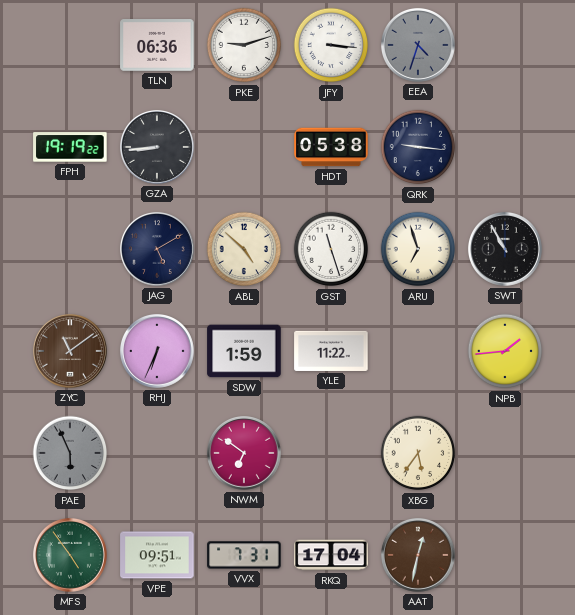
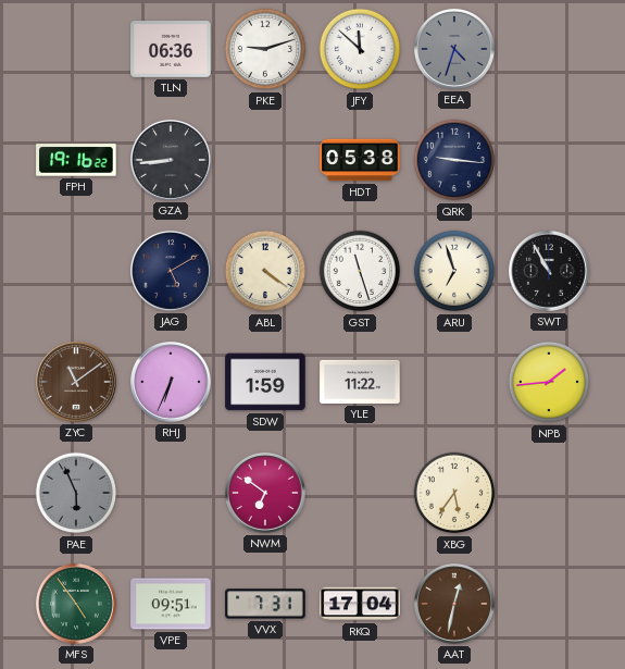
JFY: 3:16 -> 11:52 (360, 49)
FPH: 19:19 -> 19:16 (76, 160)
ABL: 4:52 -> 4:21 (265, 271)
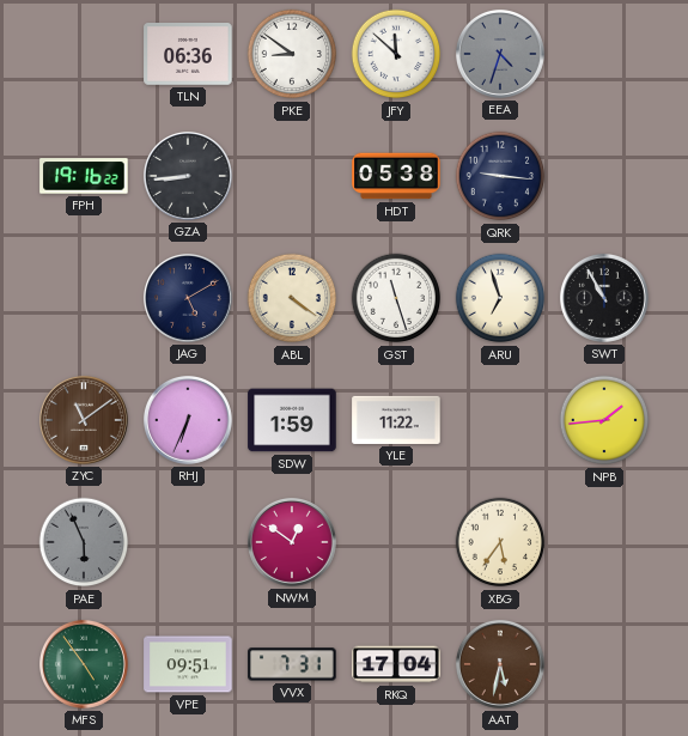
PKE: 9:12 -> 8:51 (292, 54)
NWM: 6:51 -> 12:51 (292, 542)
AAT: 12:32 -> 5:32 (500, 664)
